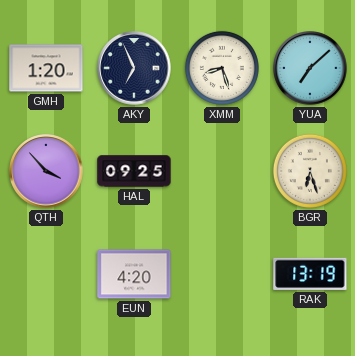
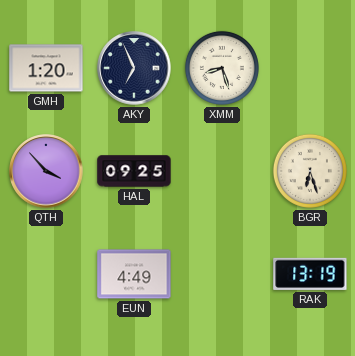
YUA: 7:08 -> none (310, 68)
EUN: 4:20 -> 4:49 (134, 274)
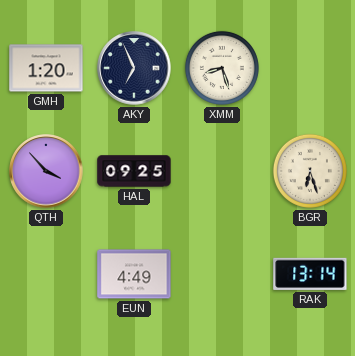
RAK: 13:19 -> 13:14 (310, 274)
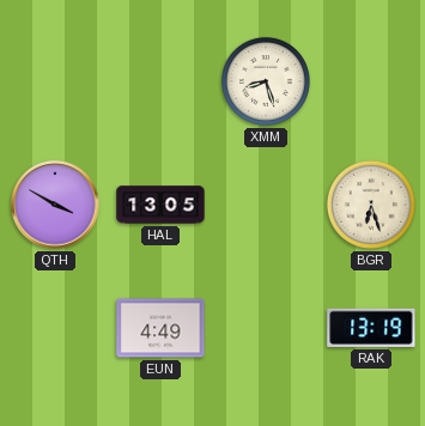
GMH: 1:20 -> none (46, 68)
AKY: 6:56 -> none (134, 68)
QTH: 3:53 -> 3:50 (55, 205)
HAL: 09:25 -> 13:05 (160, 205)
RAK: 13:14 -> 13:19 (371, 328)
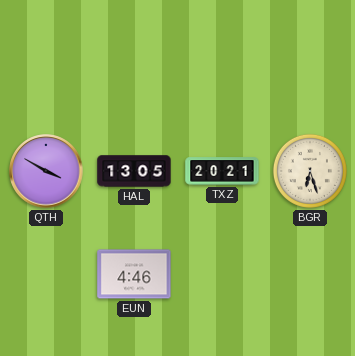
XMM: 8:27 -> none (266, 81)
TXZ: none -> 20:21 (222, 171)
EUN: 4:49 -> 4:46 (134, 274)
RAK: 13:19 -> none (371, 328)
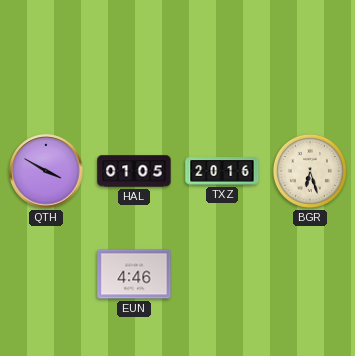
HAL: 13:05 -> 01:05 (134, 171)
TXZ: 20:21 -> 20:16 (222, 171)
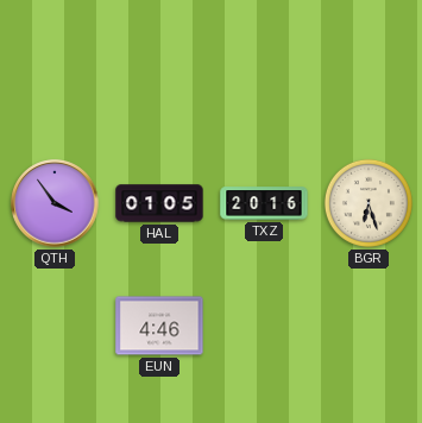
QTH: 3:50 -> 3:54 (55, 203)
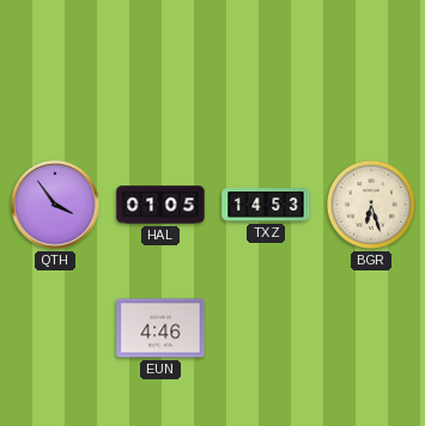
TXZ: 20:16 -> 14:53 (266, 205)
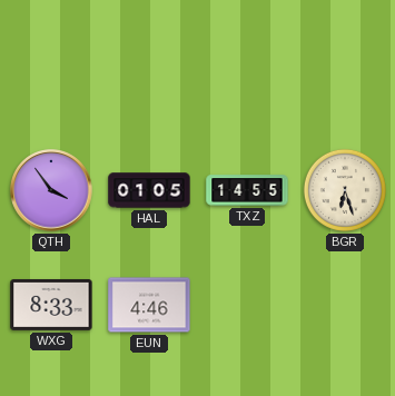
TXZ: 14:53 -> 14:55 (247, 190)
WXG: none -> 8:33 (51, 305)
